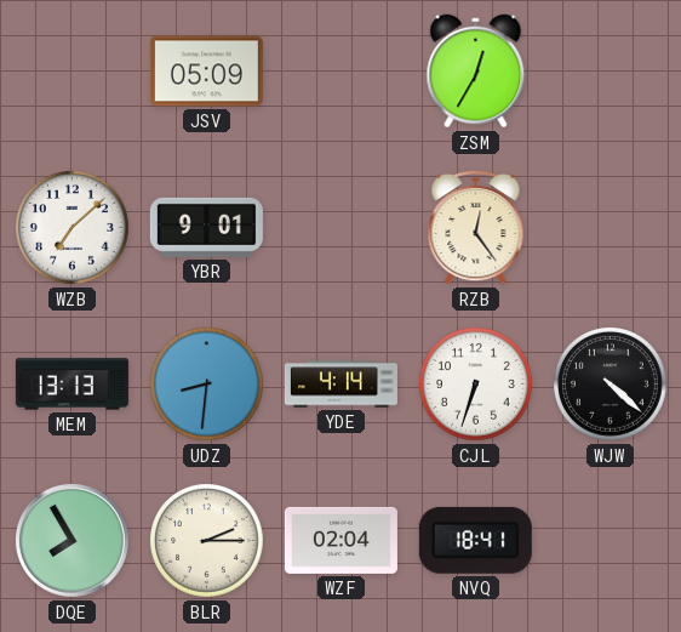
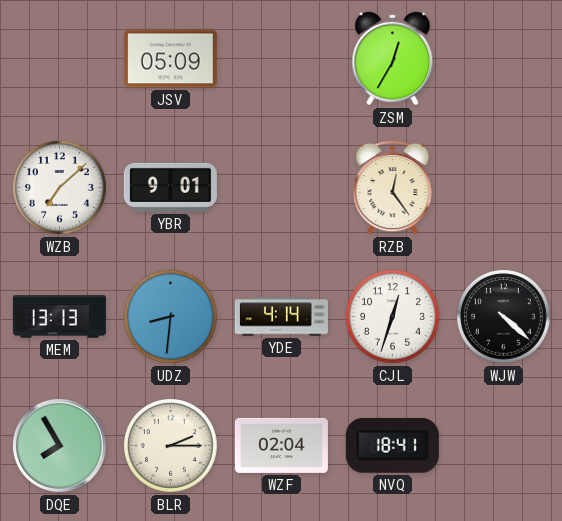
CJL: 6:33 -> 12:33 (393, 317)
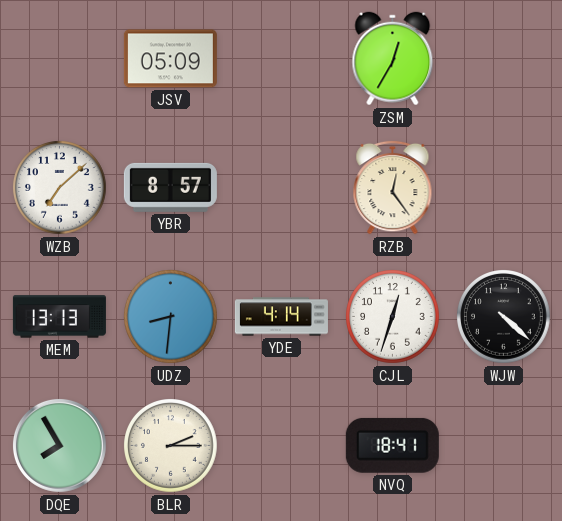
YBR: 9:01 -> 8:57 (170, 187)
WZF: 02:04 -> none (281, 445)
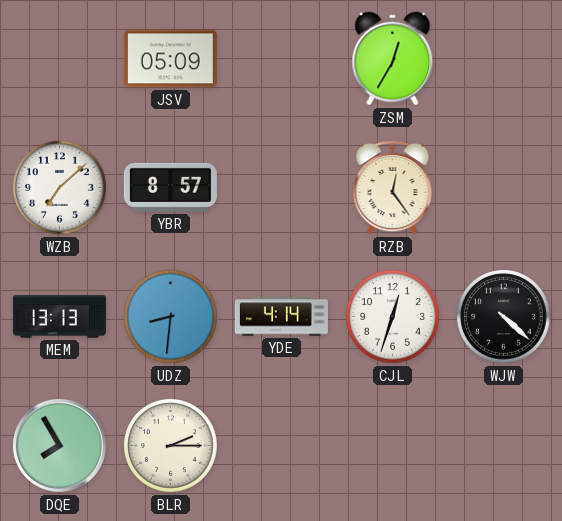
NVQ: 18:41 -> none (392, 445)
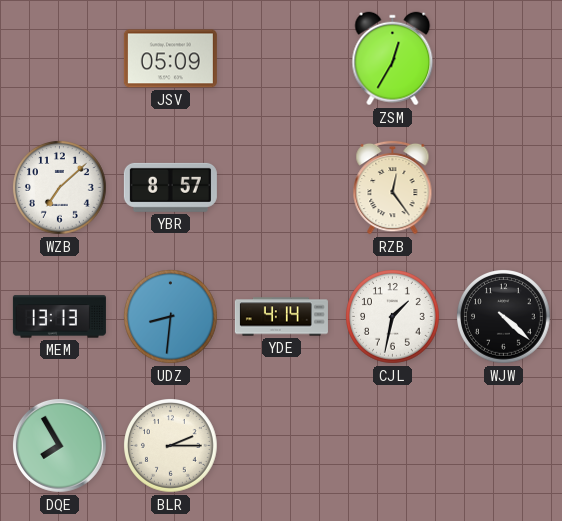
CJL: 12:33 -> 1:32 (393, 317)
